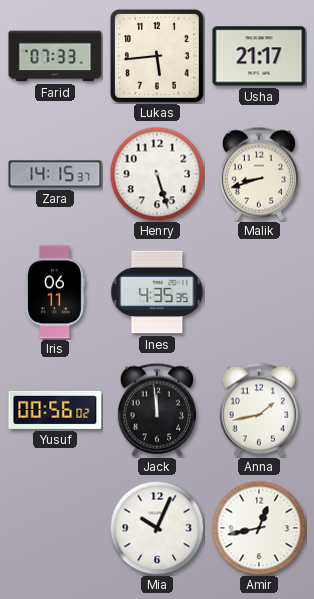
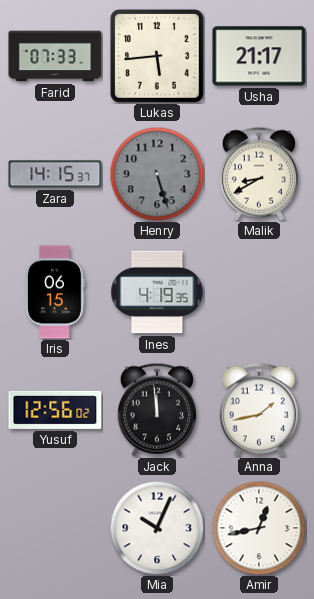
Henry dial: white -> grey (157, 174)
Malik: 8:42 -> 8:40 (259, 174)
Iris: 06:11 -> 06:15 (55, 292)
Ines: 4:35 -> 4:19 (157, 292)
Yusuf: 00:56 -> 12:56 (55, 410)
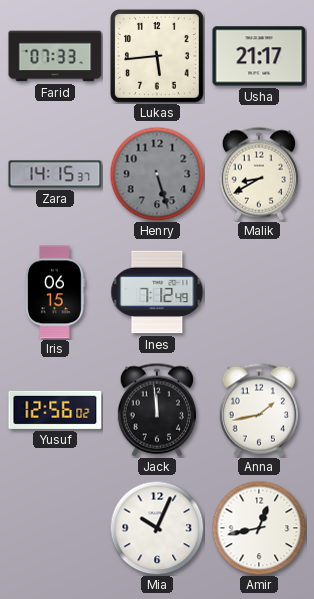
Ines: 4:19 -> 7:12 (157, 292)
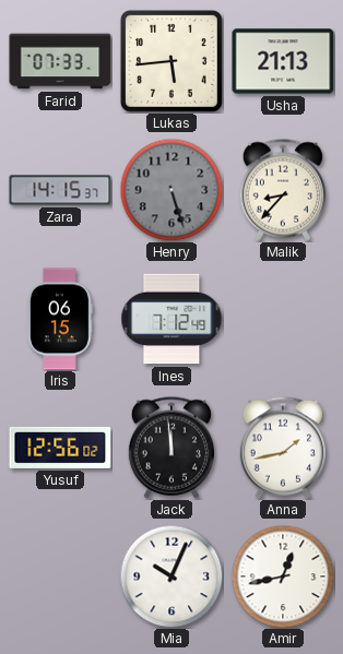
Usha: 21:17 -> 21:13 (283, 61)
Malik: 8:40 -> 8:37 (283, 190)
